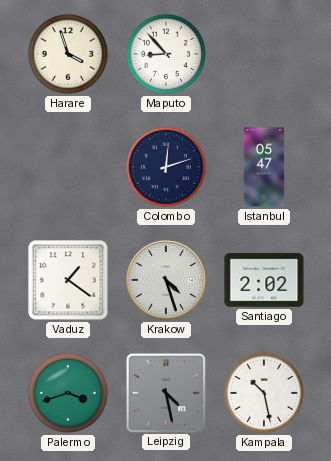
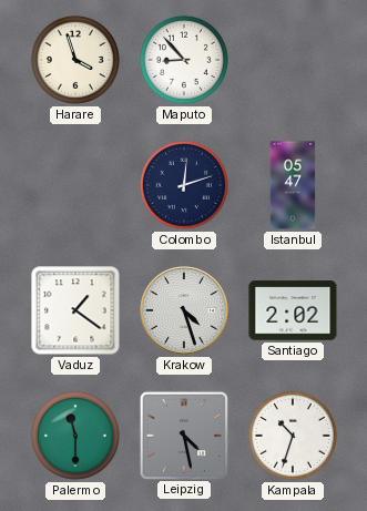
Palermo: 3:42 -> 11:30 (75, 436)
Kampala: 10:28 -> 10:33 (293, 436)
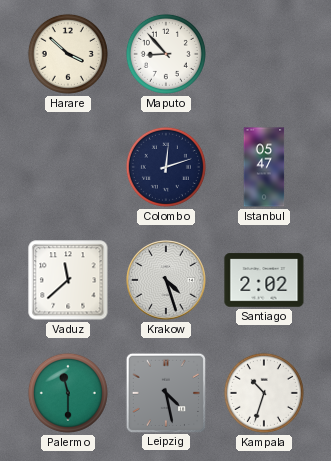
Harare: 3:57 -> 3:52 (68, 54)
Vaduz: 1:21 -> 11:38 (68, 280)
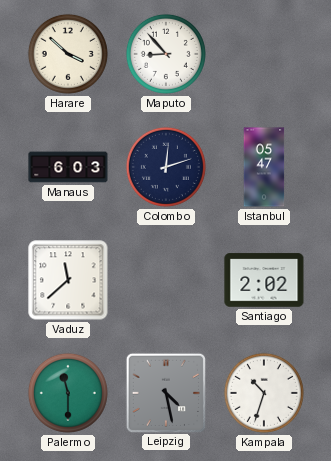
Manaus: none -> 6:03 (68, 167)
Krakow: 4:27 -> none (166, 280)
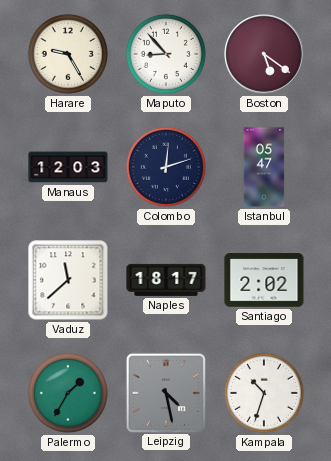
Harare: 3:52 -> 9:25 (68, 54)
Boston: none -> 5:21 (264, 54)
Manaus: 6:03 -> 12:03 (68, 167)
Naples: none -> 18:17 (166, 280)
Palermo: 11:30 -> 1:35 (68, 393)
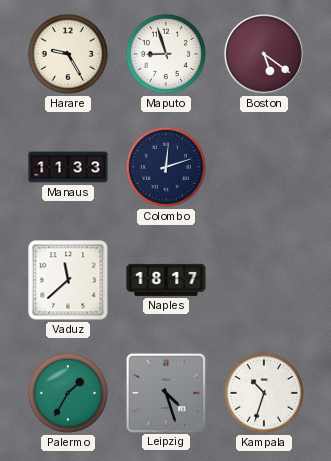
Maputo: 8:53 -> 8:57 (166, 54)
Manaus: 12:03 -> 11:33 (68, 167)
Istanbul: 05:47 -> none (264, 167)
Santiago: 2:02 -> none (264, 280)
Leipzig: 4:28 -> 4:27 (165, 392)
